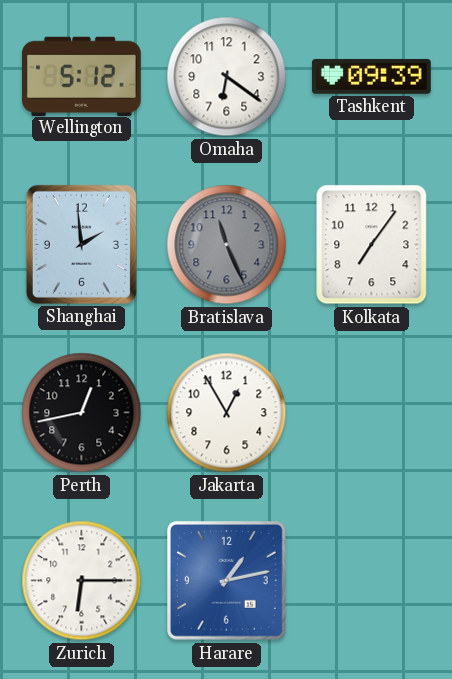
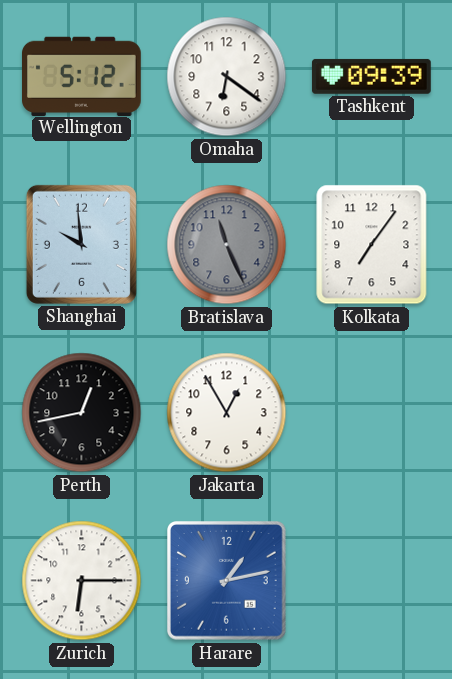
Shanghai: 1:59 -> 9:59 (81, 244)
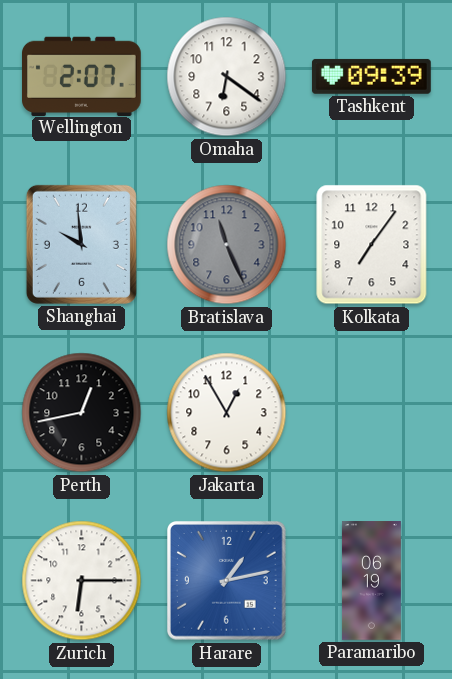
Wellington: 5:12 -> 2:07 (82, 76)
Paramaribo: none -> 06:19 (371, 581)
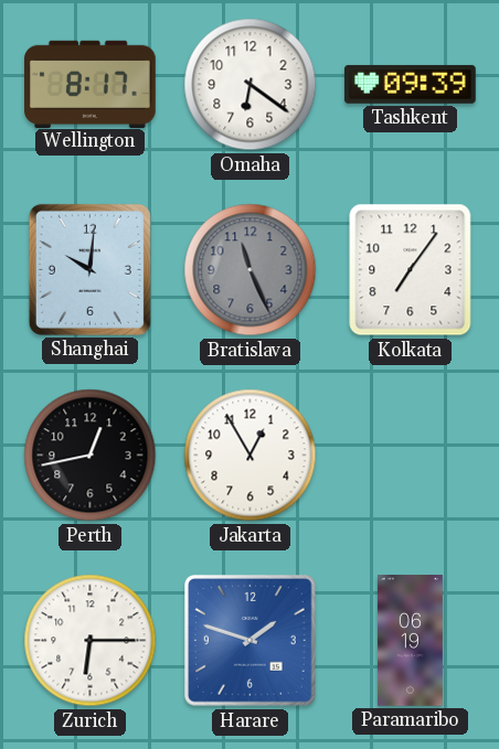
Wellington: 2:07 -> 8:17 (91, 84)
Shanghai: 9:59 -> 10:01 (89, 269)
Harare: 1:13 -> 1:48 (251, 641)
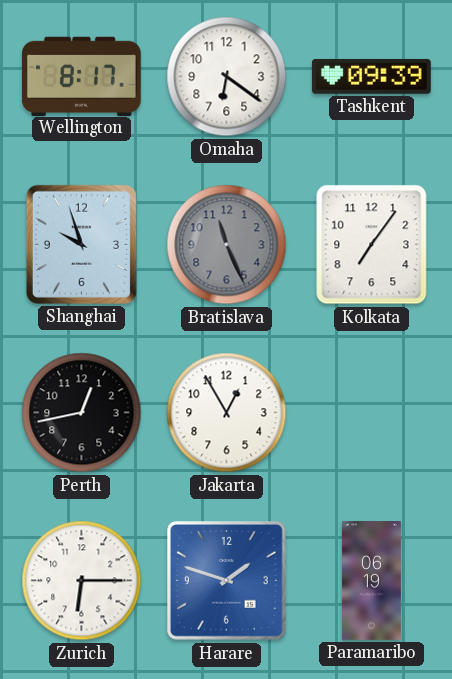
Shanghai: 10:01 -> 9:57 (81, 244)
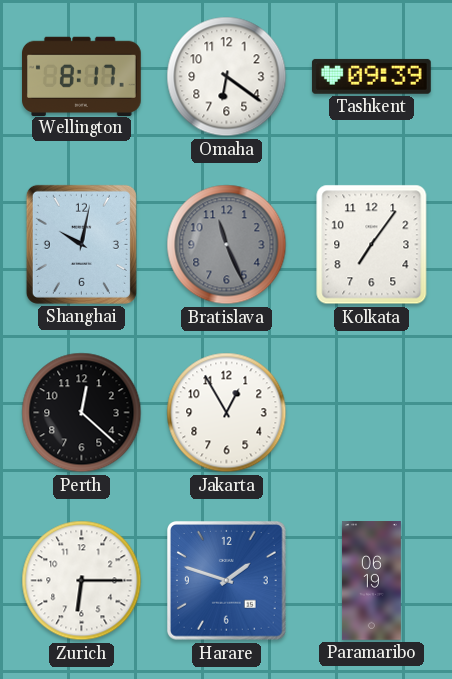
Shanghai: 9:57 -> 10:02 (81, 244)
Perth: 12:43 -> 12:22 (82, 413)
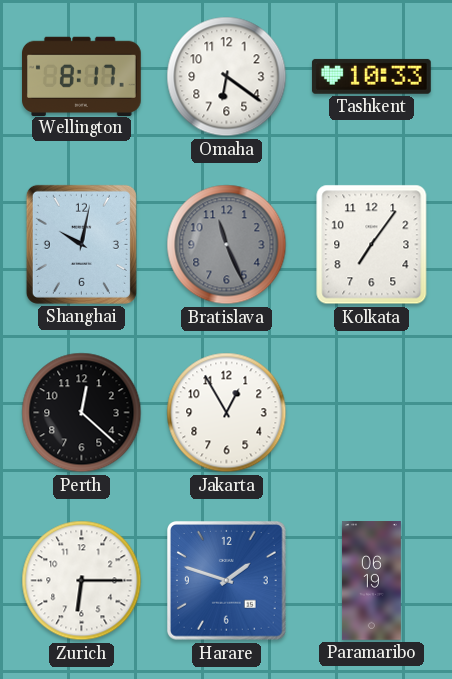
Tashkent: 09:39 -> 10:33 (371, 76)
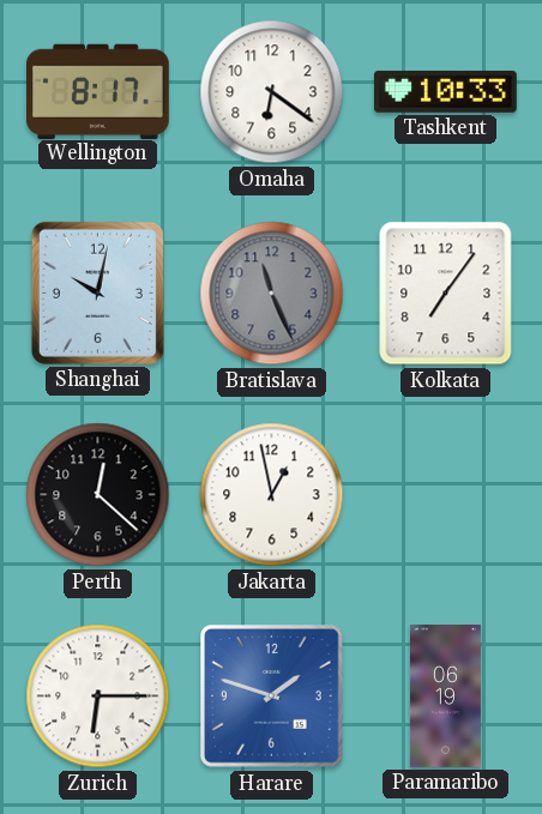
Jakarta: 12:55 -> 12:58 (272, 495)
